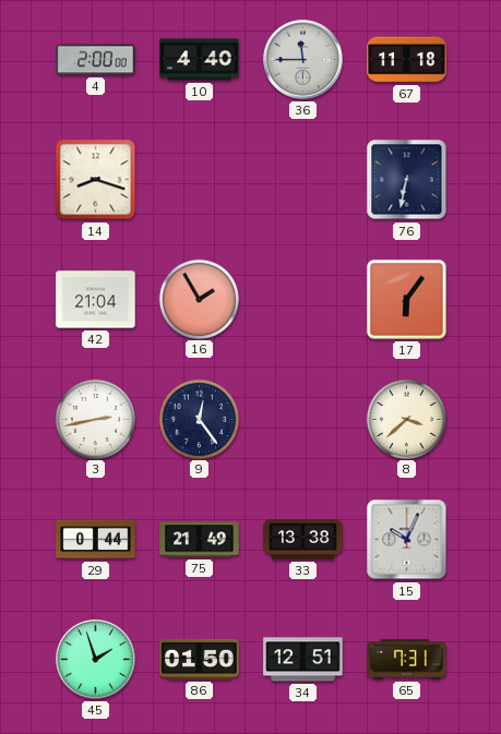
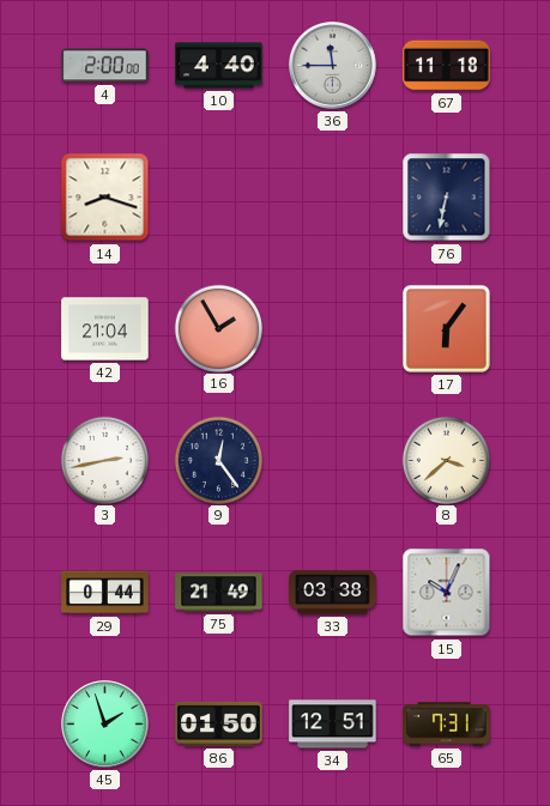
33: 13:38 -> 03:38 (333, 593)
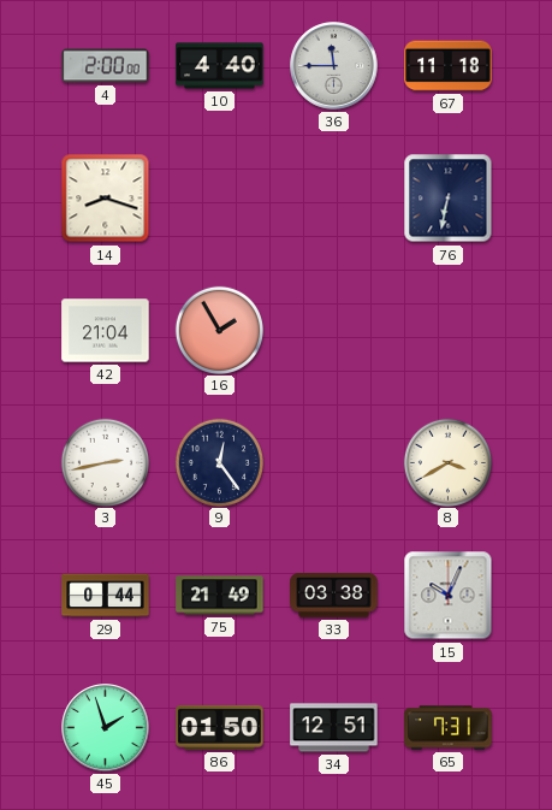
17: 6:06 -> none (446, 328)
8: 3:38 -> 3:40 (447, 462)
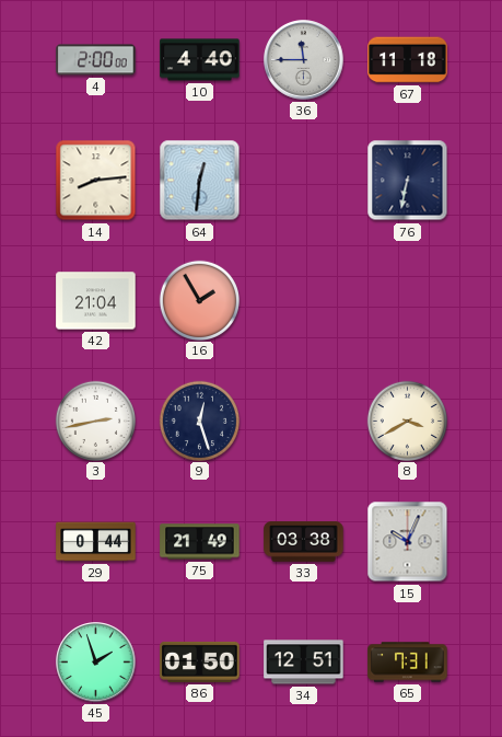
14: 8:18 -> 8:14 (96, 181)
64: none -> 12:31 (200, 181)
9: 12:24 -> 12:27 (199, 421)
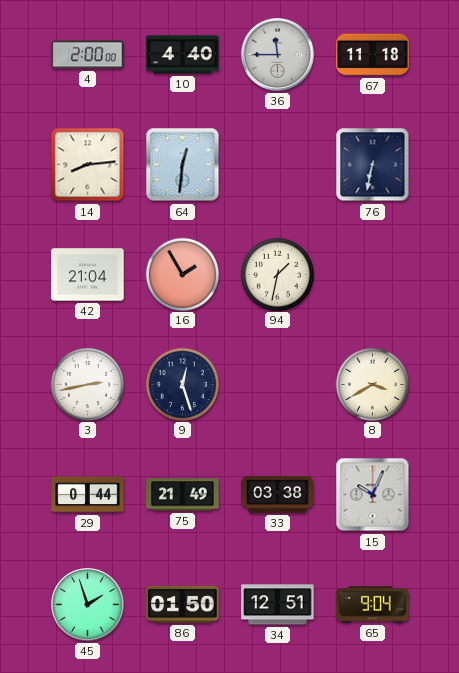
94: none -> 1:32 (277, 274)
65: 7:31 -> 9:04 (373, 605)
